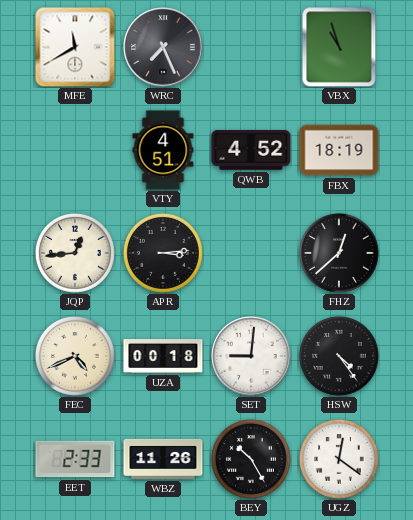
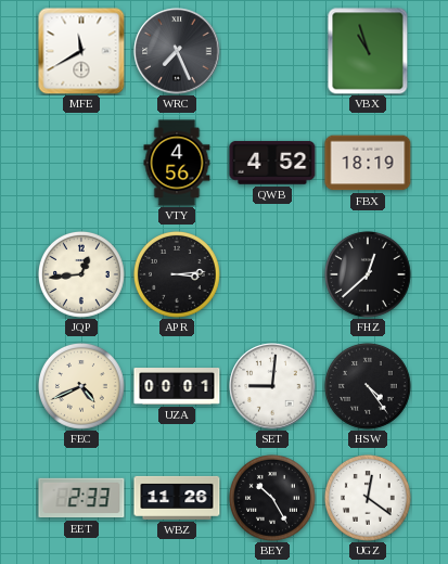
VTY: 4:51 -> 4:56 (177, 163)
UZA: 00:18 -> 00:01 (177, 387)
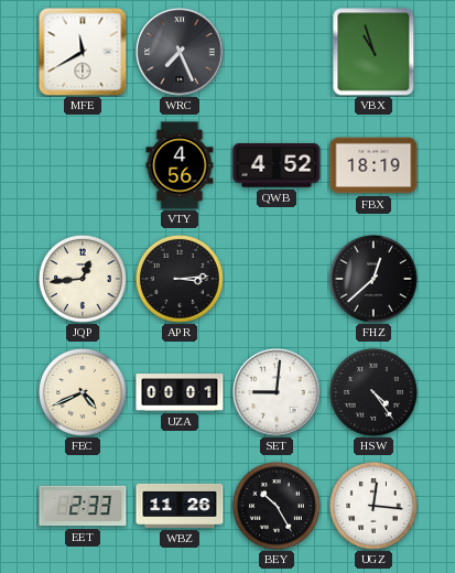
UGZ: 12:21 -> 12:16 (373, 506)
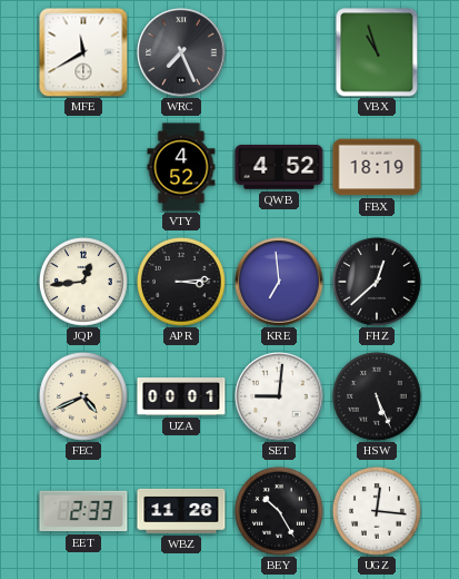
VTY: 4:56 -> 4:52 (181, 167)
KRE: none -> 6:59 (279, 282)
HSW: 4:24 -> 5:26 (377, 396)
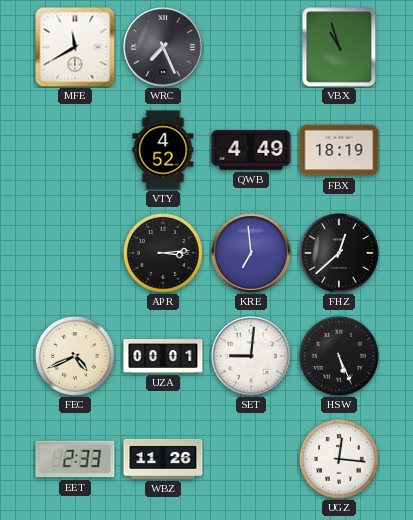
QWB: 4:52 -> 4:49 (251, 150)
JQP: 12:44 -> none (83, 282)
BEY: 10:25 -> none (279, 511)
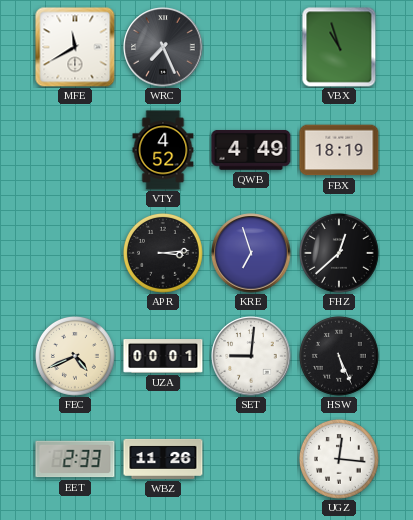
KRE: 6:59 -> 6:57 (251, 253)
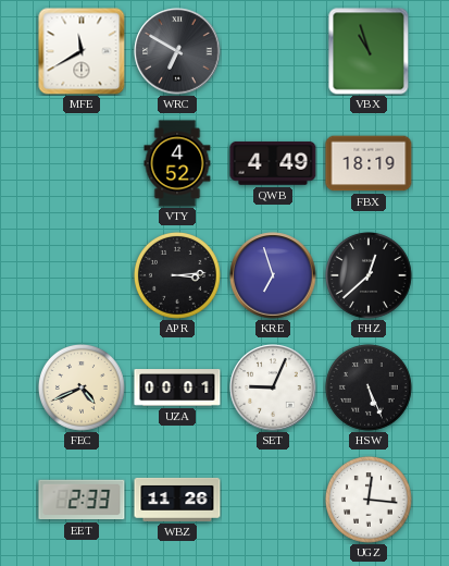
WRC: 7:26 -> 6:50 (177, 51)
SET: 9:01 -> 9:04 (273, 387)
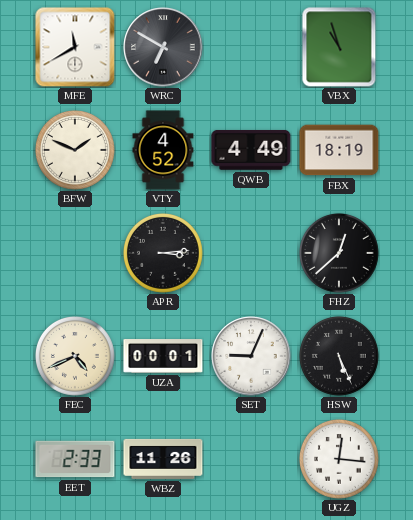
BFW: none -> 1:49 (75, 150)
KRE: 6:57 -> none (273, 275)
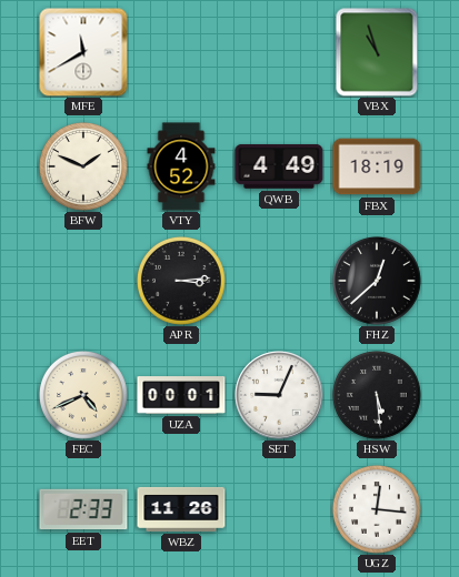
WRC: 6:50 -> none (163, 47)
HSW: 5:26 -> 5:29 (377, 395)
